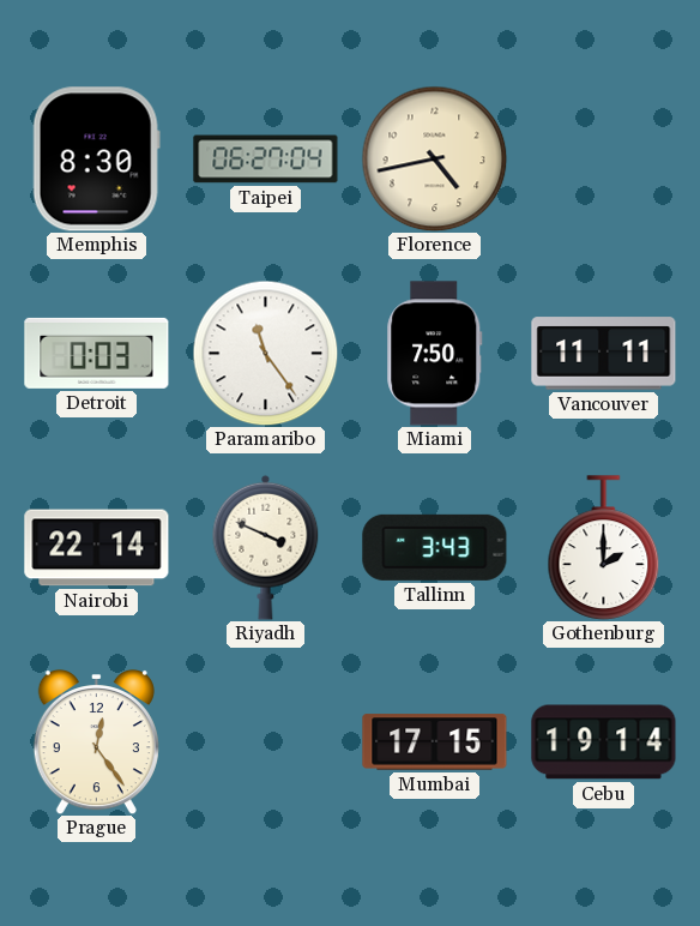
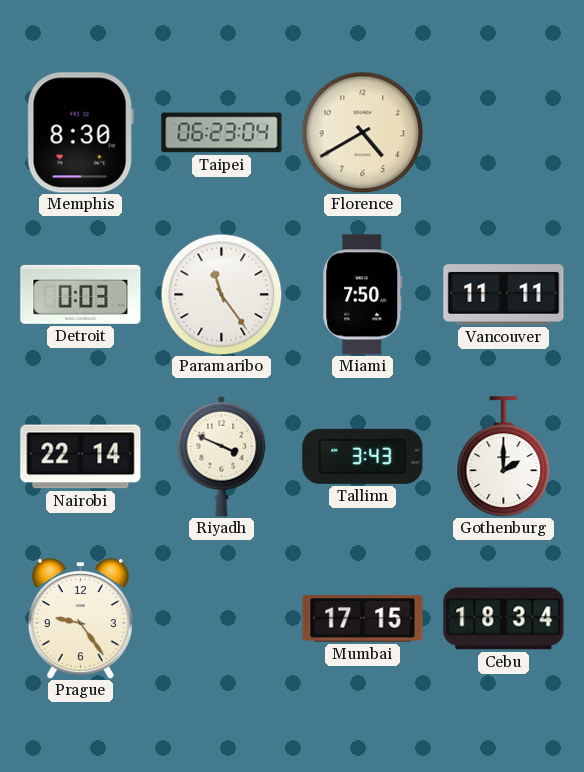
Taipei: 06:27 -> 06:23 (222, 133)
Florence: 4:43 -> 4:40 (362, 132)
Prague: 12:24 -> 9:24 (80, 618)
Cebu: 19:14 -> 18:34 (504, 619)
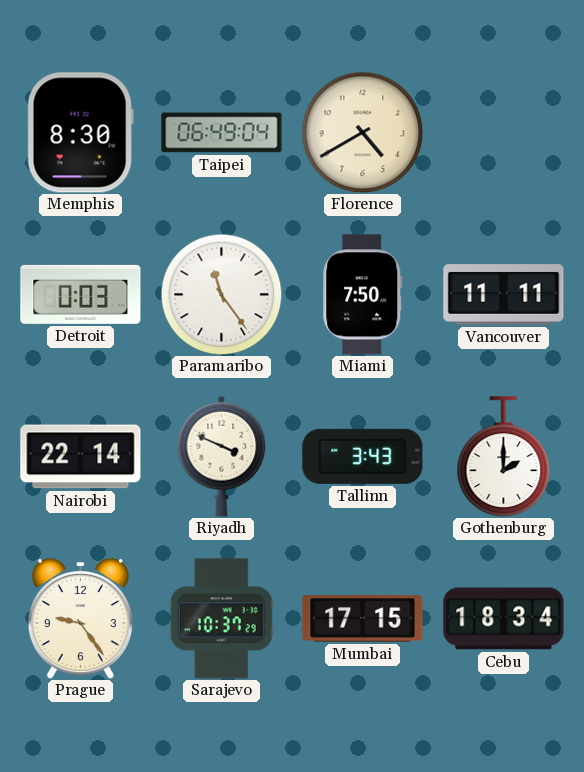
Taipei: 06:23 -> 06:49 (222, 133)
Sarajevo: none -> 10:37 (221, 619)
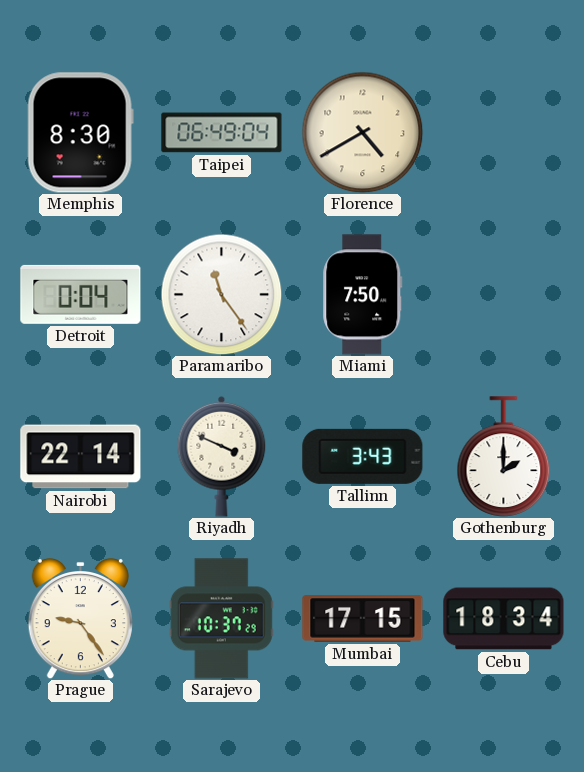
Detroit: 0:03 -> 0:04 (81, 294)
Vancouver: 11:11 -> none (504, 295)
